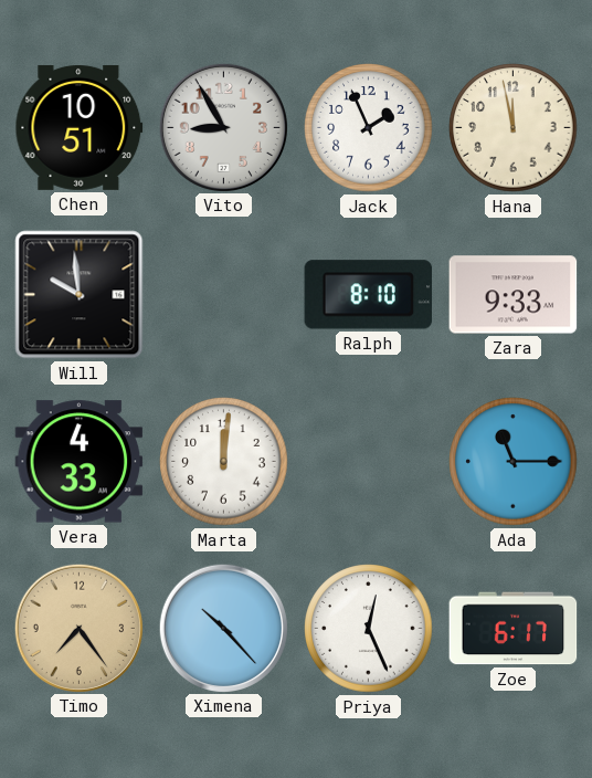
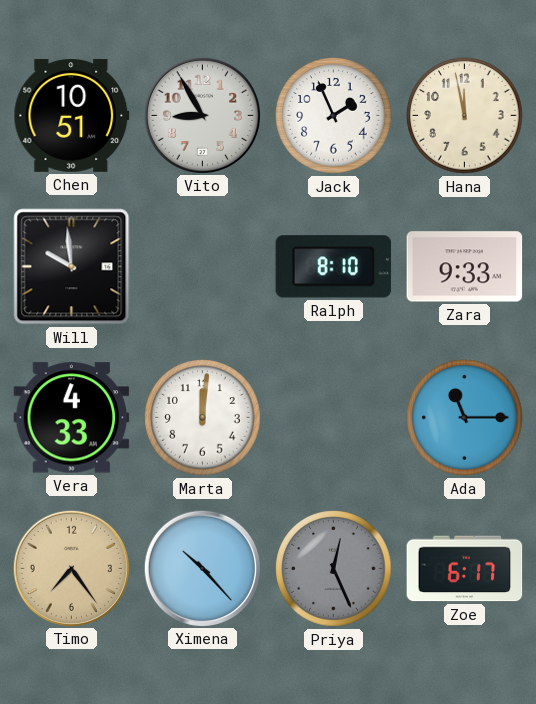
Priya dial: white -> grey (334, 569)
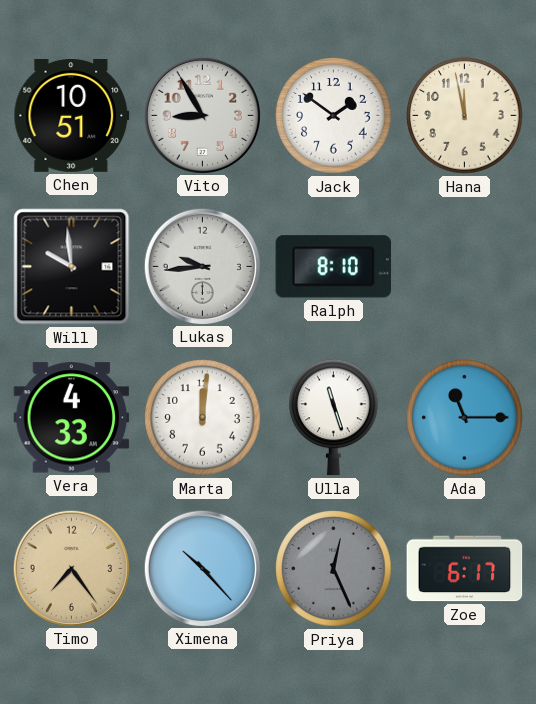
Jack: 1:56 -> 1:51 (334, 116)
Lukas: none -> 9:44 (202, 266)
Zara: 9:33 -> none (465, 267)
Ulla: none -> 11:27 (334, 418)
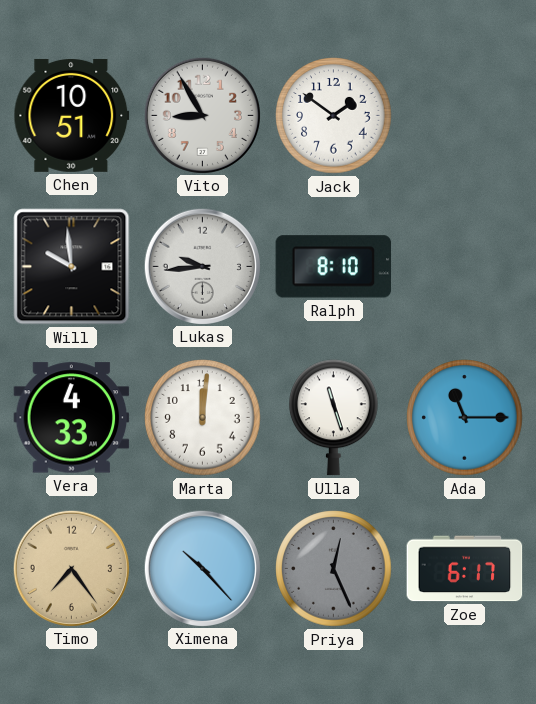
Hana: 11:58 -> none (465, 116)
